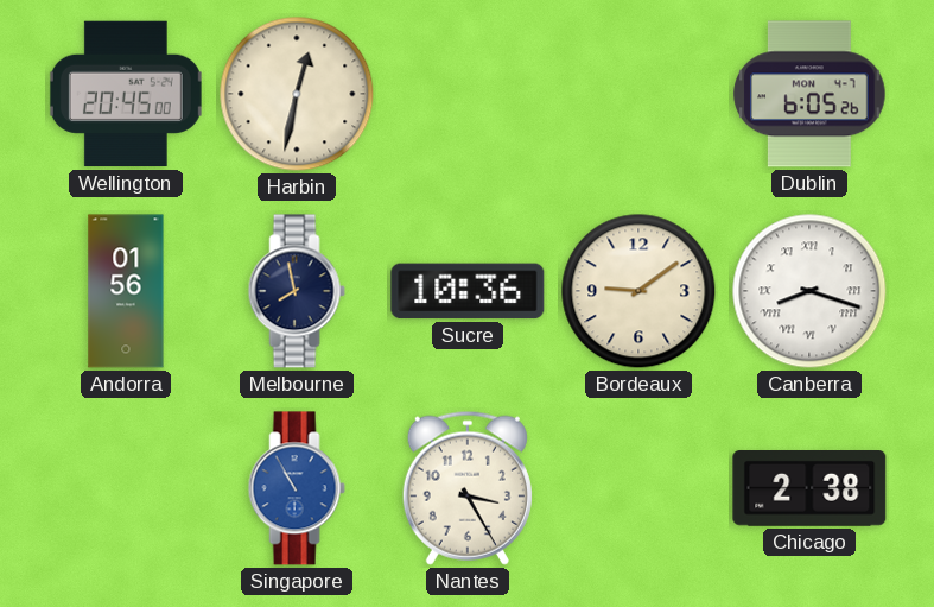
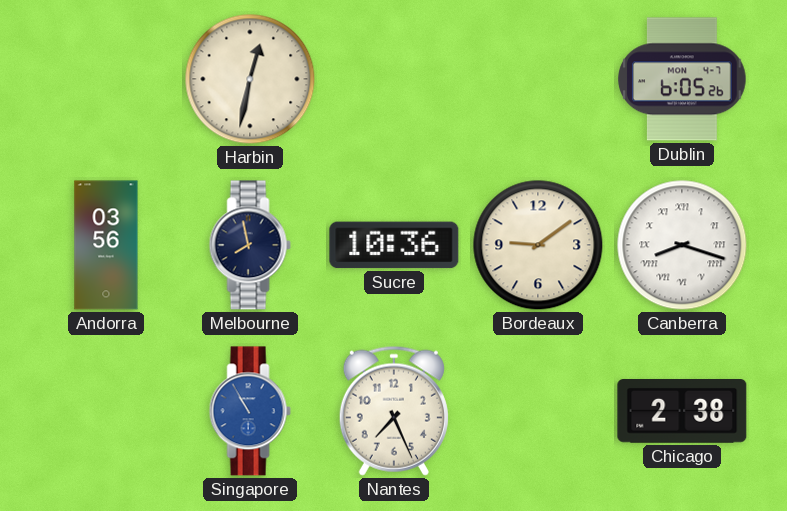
Wellington: 20:45 -> none (126, 94)
Andorra: 01:56 -> 03:56 (106, 245)
Nantes: 3:25 -> 7:26 (394, 411)
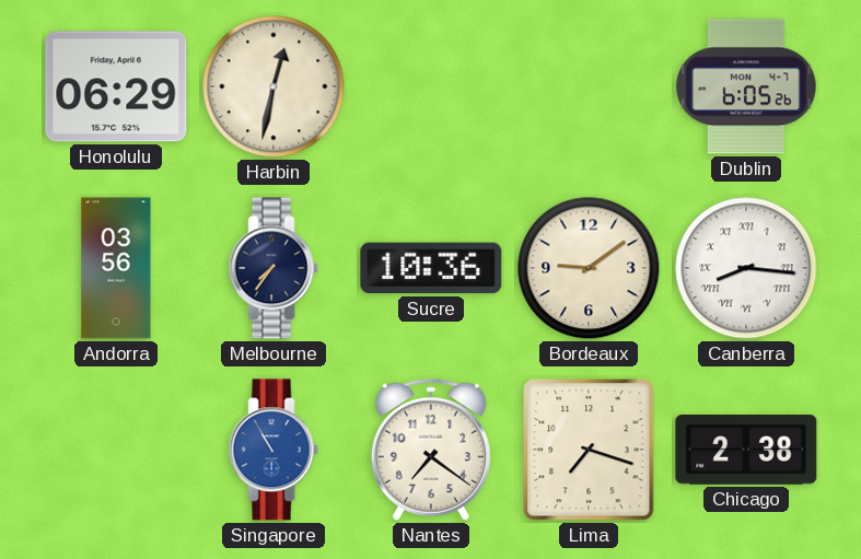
Honolulu: none -> 06:29 (116, 86)
Melbourne: 7:58 -> 7:36 (274, 268)
Canberra: 8:18 -> 8:16 (746, 268)
Nantes: 7:26 -> 7:21 (431, 450)
Lima: none -> 7:18 (589, 450)
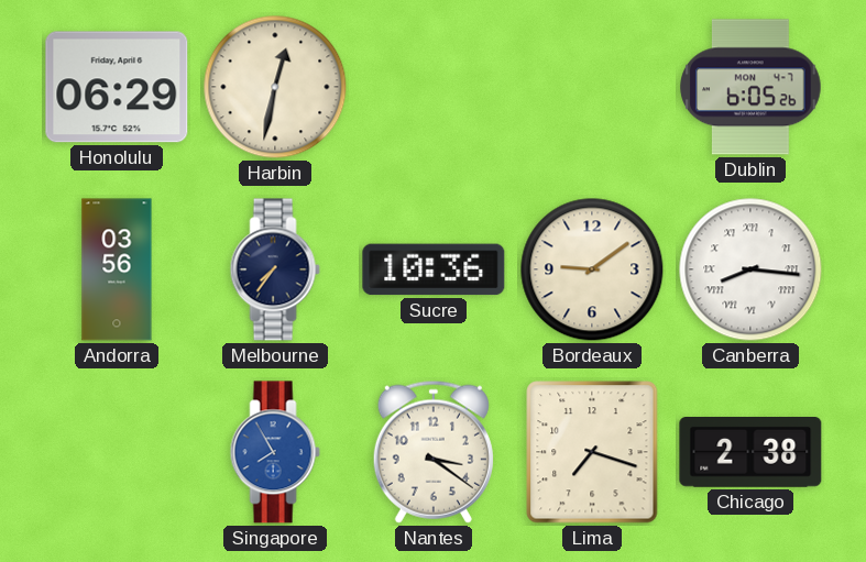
Singapore: 10:55 -> 7:55 (275, 452)
Nantes: 7:21 -> 3:21 (434, 452)
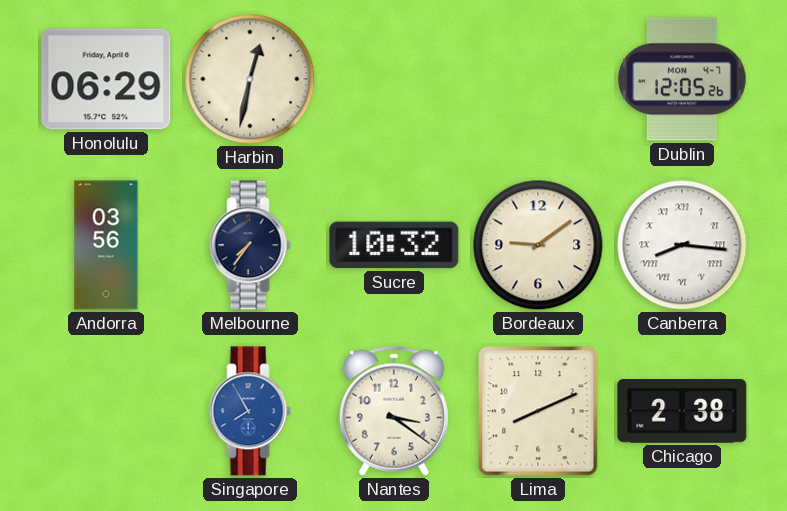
Dublin: 6:05 -> 12:05 (682, 79)
Sucre: 10:36 -> 10:32 (394, 245)
Lima: 7:18 -> 8:11 (538, 411)
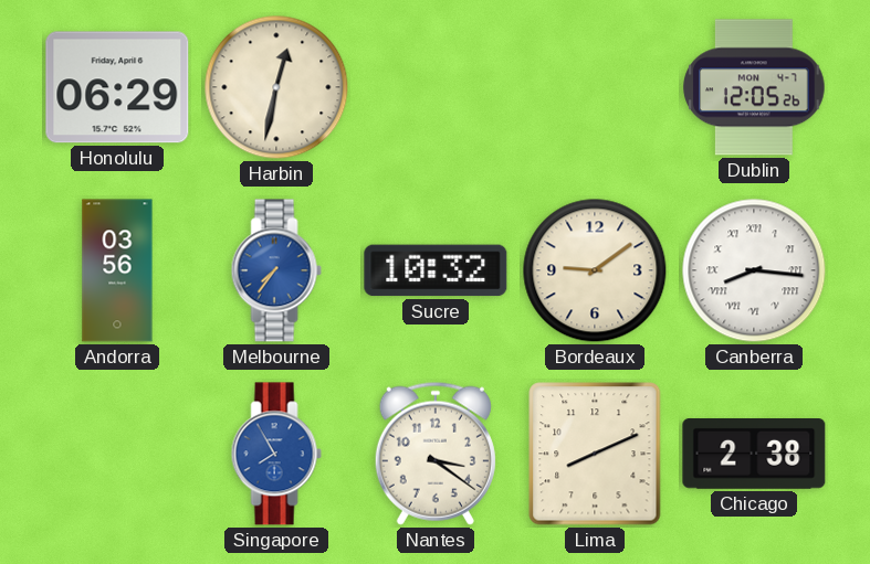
Melbourne dial: navy -> blue (276, 270)
